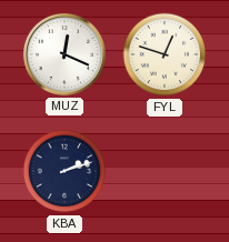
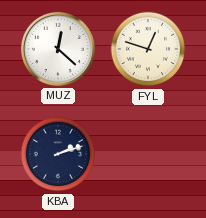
MUZ: 12:19 -> 12:22 (58, 49)
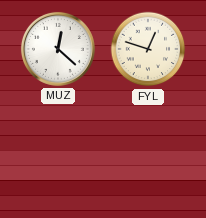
KBA: 2:12 -> none (58, 154)
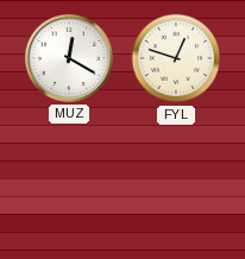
MUZ: 12:22 -> 12:20 (69, 58)
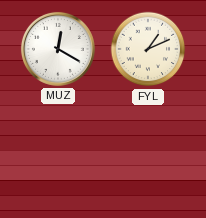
FYL: 12:48 -> 1:11 (148, 49)
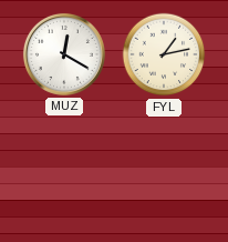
FYL: 1:11 -> 1:13 (164, 54)
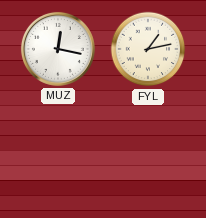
MUZ: 12:20 -> 12:17 (58, 49)
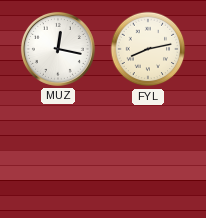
FYL: 1:13 -> 8:13 (148, 49)
